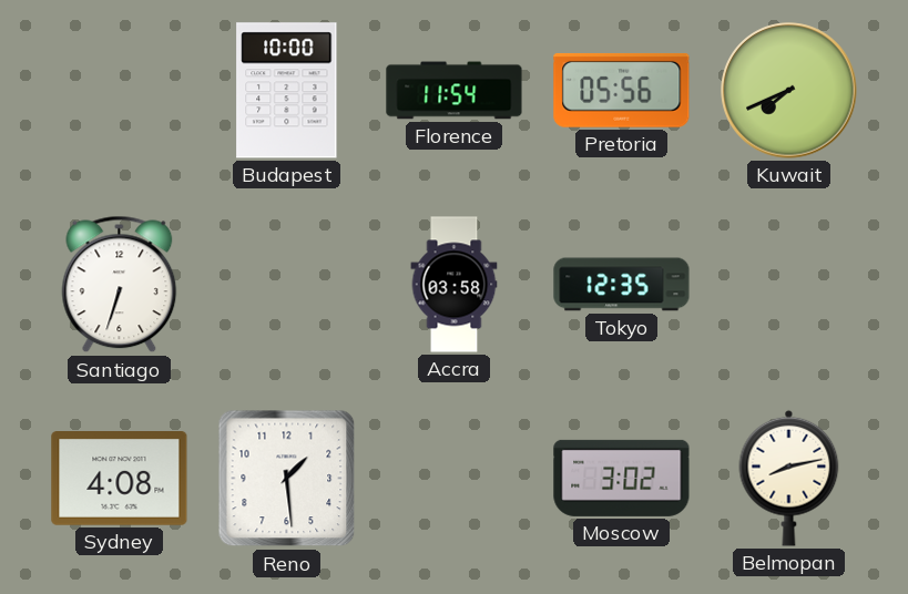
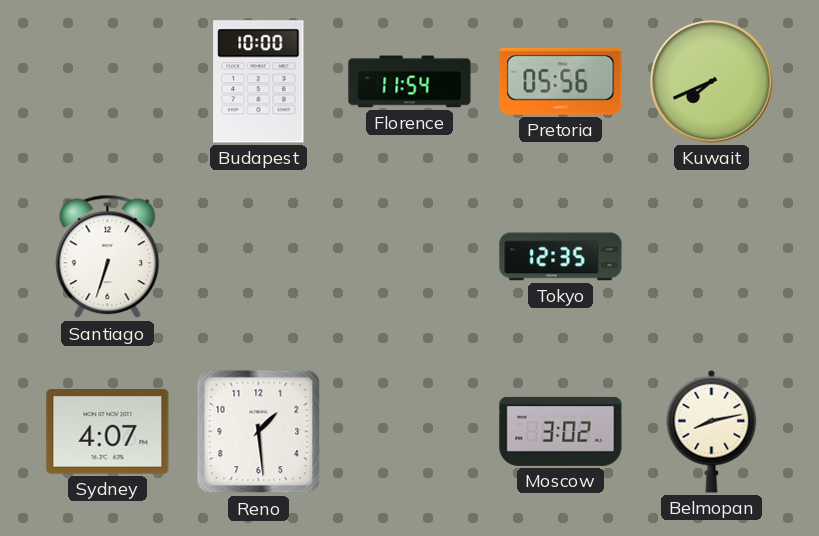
Accra: 03:58 -> none (455, 285)
Sydney: 4:08 -> 4:07 (108, 432)
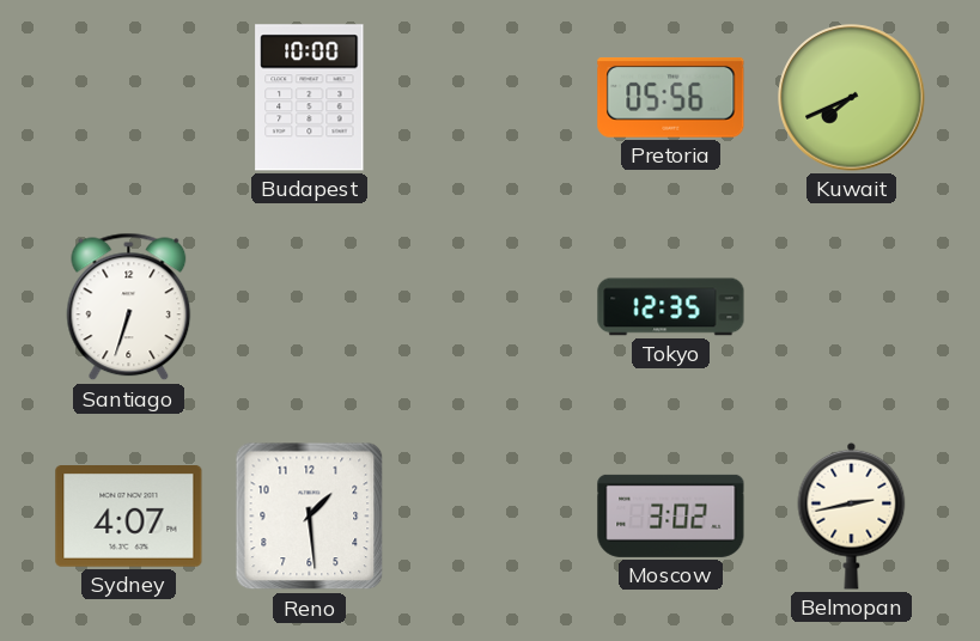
Florence: 11:54 -> none (410, 82)
Belmopan: 8:13 -> 2:43 (852, 515)
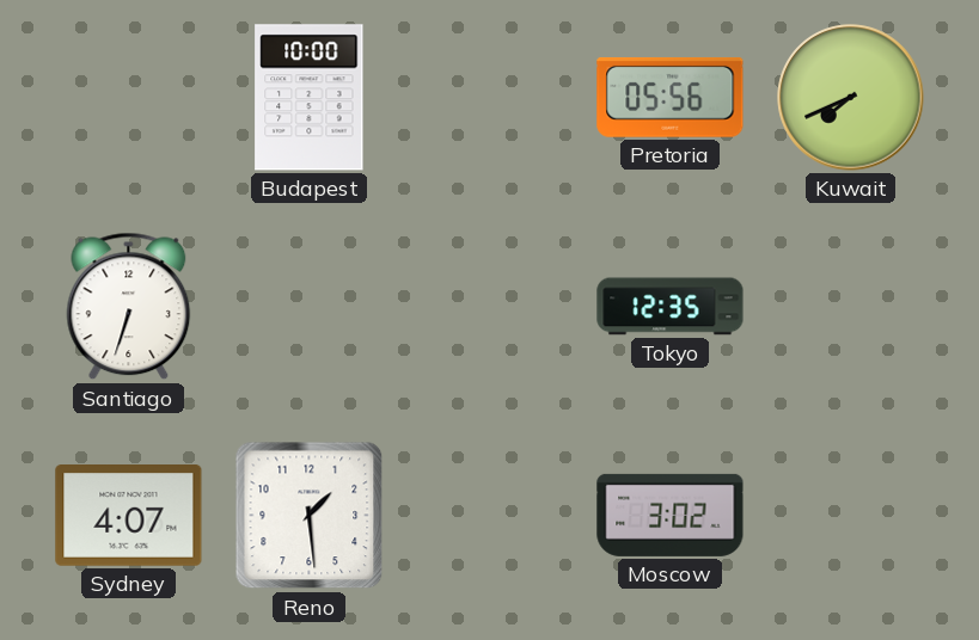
Belmopan: 2:43 -> none (852, 515)
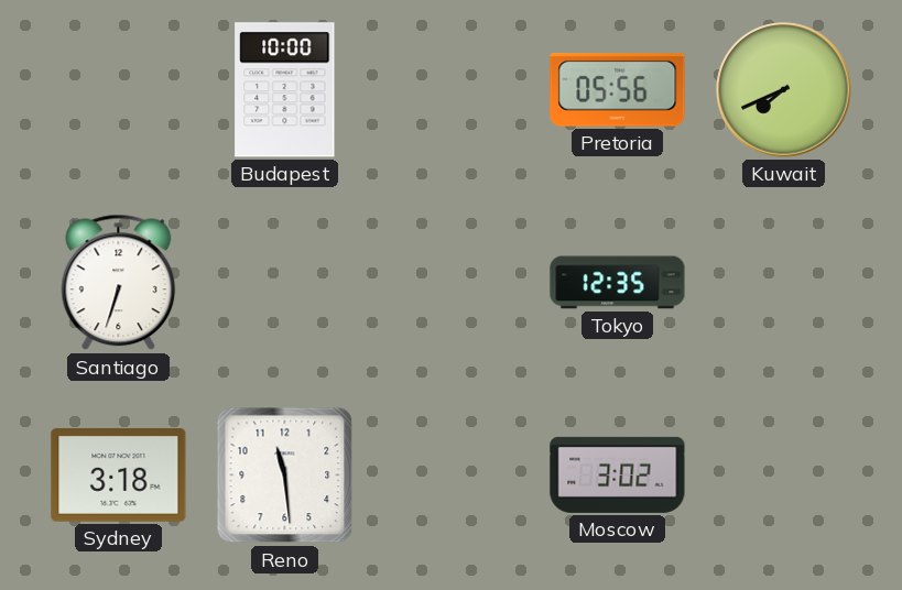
Sydney: 4:07 -> 3:18 (119, 476)
Reno: 1:29 -> 11:29 (285, 476)
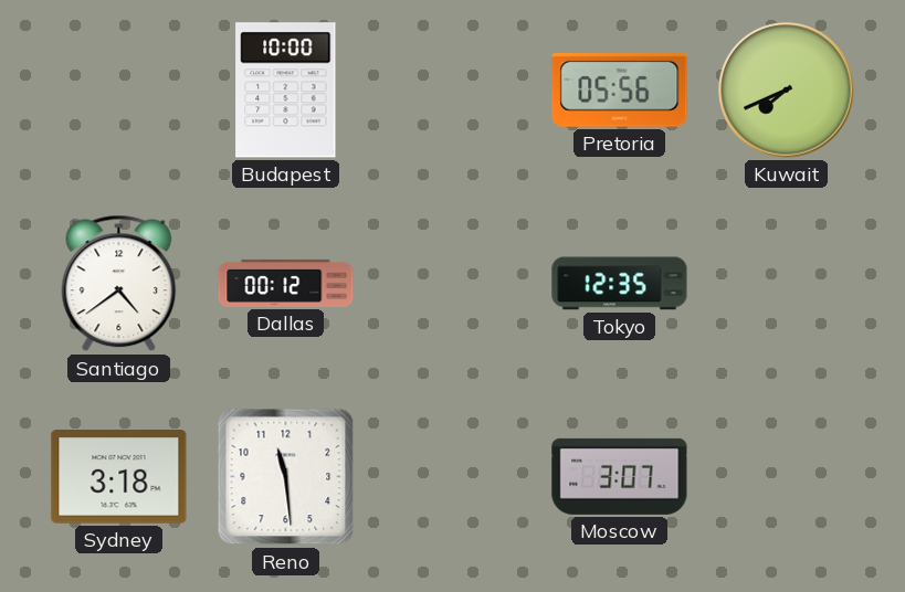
Santiago: 6:33 -> 4:39 (119, 284)
Dallas: none -> 00:12 (286, 283)
Moscow: 3:02 -> 3:07 (620, 476)
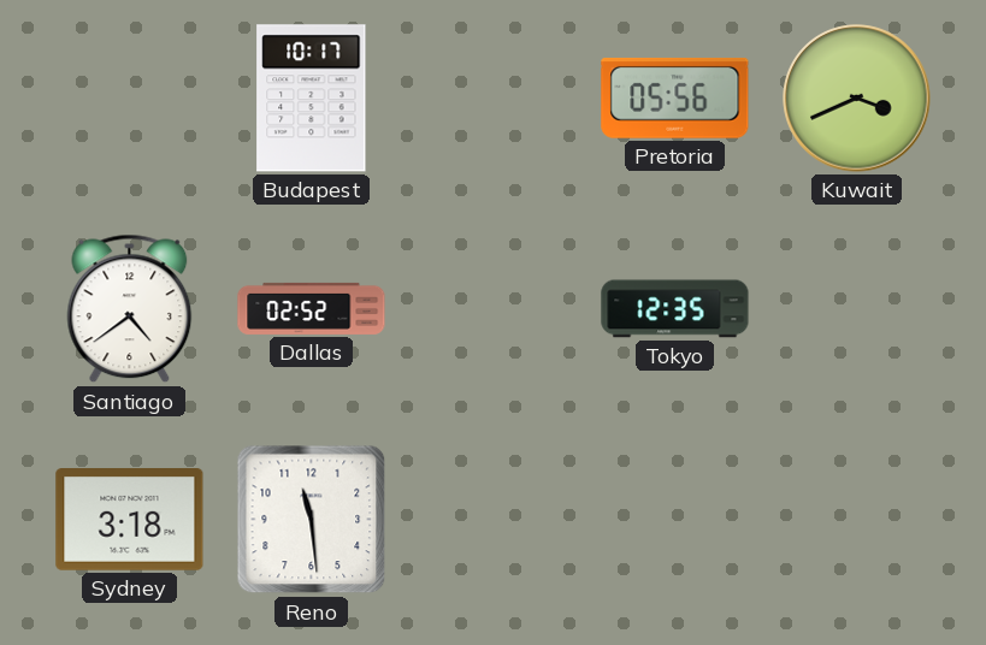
Budapest: 10:00 -> 10:17 (312, 99)
Kuwait: 7:41 -> 3:41 (857, 99)
Dallas: 00:12 -> 02:52 (312, 308)
Moscow: 3:07 -> none (620, 476)
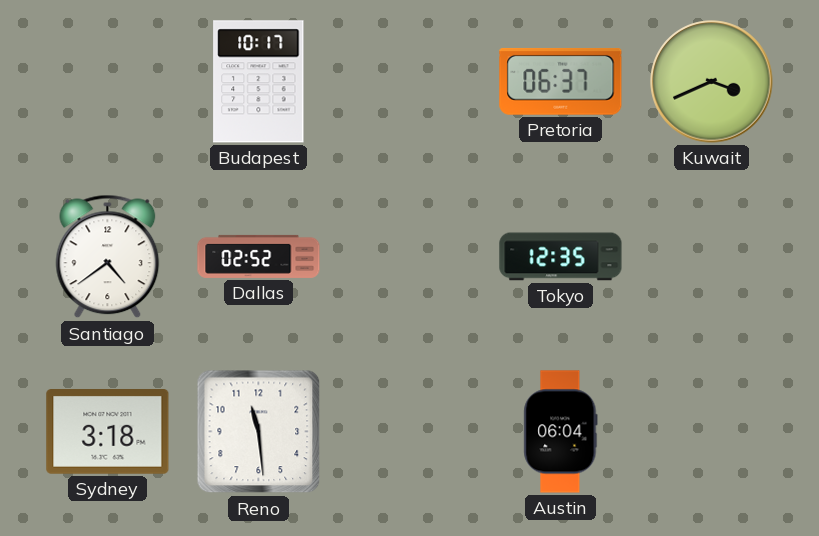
Pretoria: 05:56 -> 06:37 (561, 82)
Austin: none -> 06:04 (561, 432)
